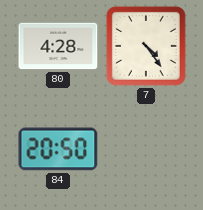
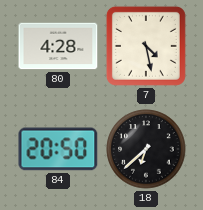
7: 4:24 -> 4:28 (146, 46)
18: none -> 6:38 (146, 149)
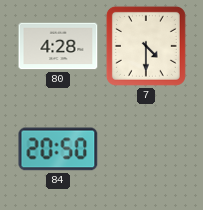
7: 4:28 -> 4:30 (146, 46)
18: 6:38 -> none (146, 149)
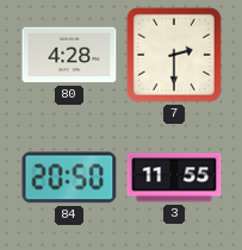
7: 4:30 -> 2:30 (174, 55)
3: none -> 11:55 (174, 177)
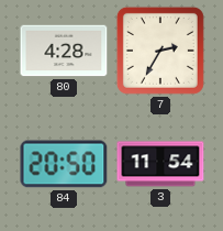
7: 2:30 -> 2:35 (160, 51)
3: 11:55 -> 11:54 (160, 164)
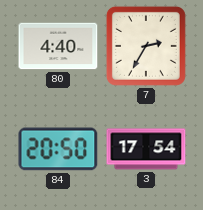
80: 4:28 -> 4:40 (58, 46)
3: 11:54 -> 17:54 (146, 149)
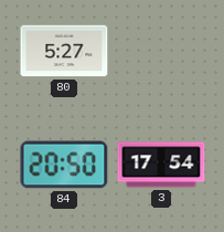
80: 4:40 -> 5:27 (64, 51)
7: 2:35 -> none (146, 46)
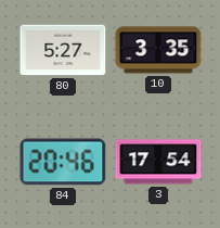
10: none -> 3:35 (158, 50)
84: 20:50 -> 20:46 (63, 162)
